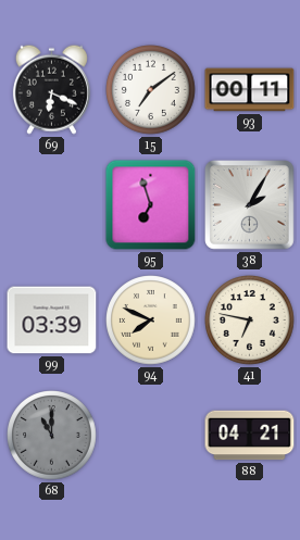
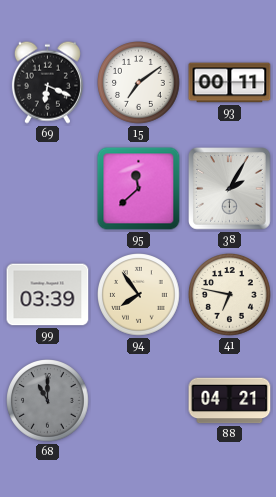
95: 6:57 -> 11:38 (139, 189)
94: 7:49 -> 7:54 (139, 295)
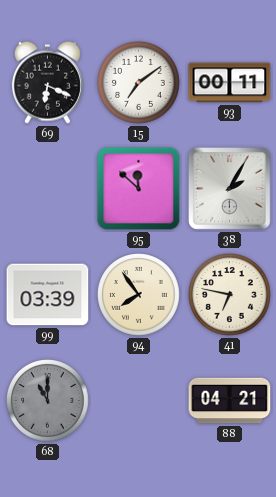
95: 11:38 -> 11:52 (139, 189)
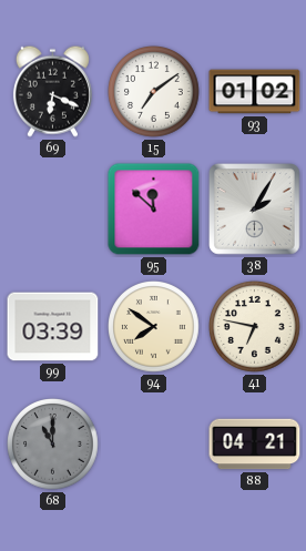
93: 00:11 -> 01:02 (255, 92)
94: 7:54 -> 7:51 (154, 327)
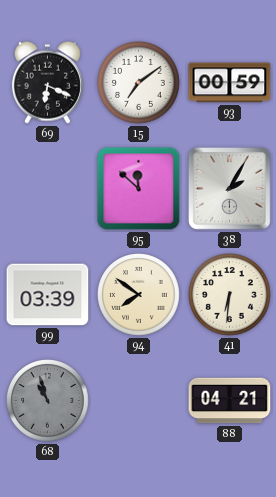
93: 01:02 -> 00:59 (230, 83)
41: 6:47 -> 6:31 (230, 295)
68: 11:00 -> 10:57 (48, 401)
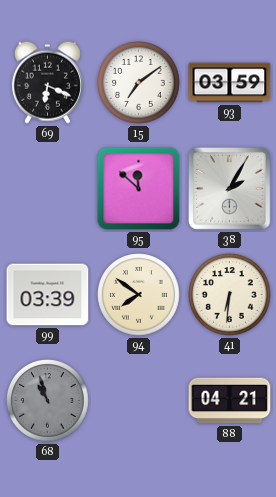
93: 00:59 -> 03:59 (230, 83)
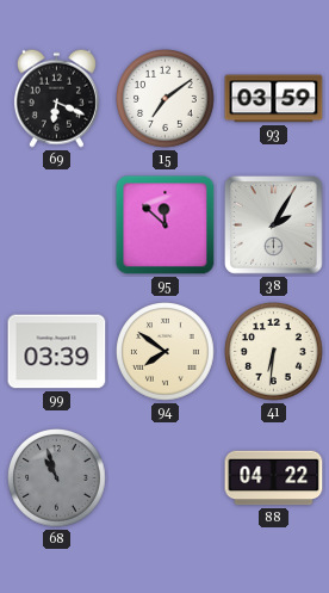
88: 04:21 -> 04:22 (274, 478)
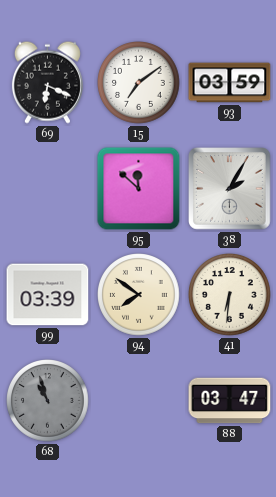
88: 04:22 -> 03:47 (230, 401)
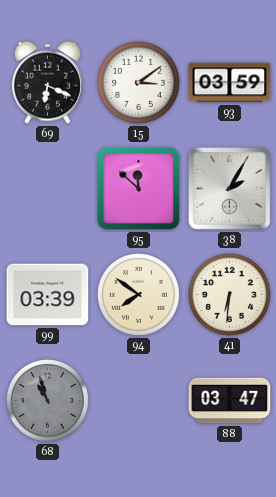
15: 7:09 -> 3:09 (139, 83)
